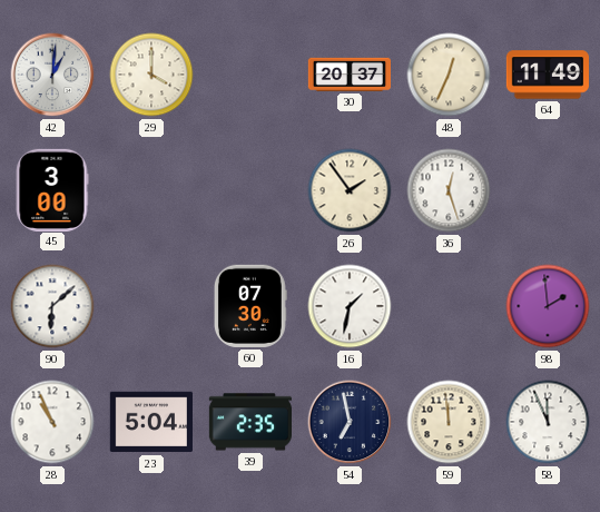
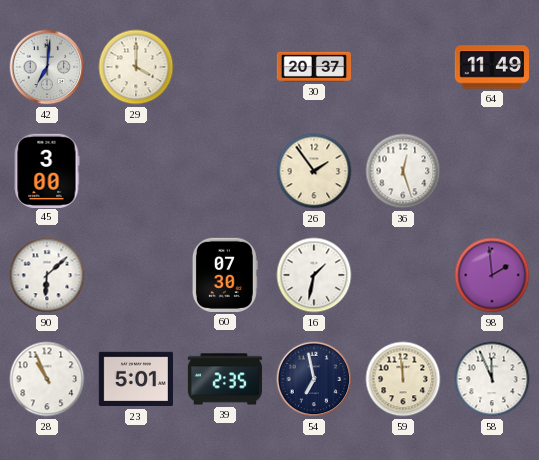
42: 1:01 -> 7:01 (47, 67)
48: 12:34 -> none (449, 75)
23: 5:04 -> 5:01 (135, 379)
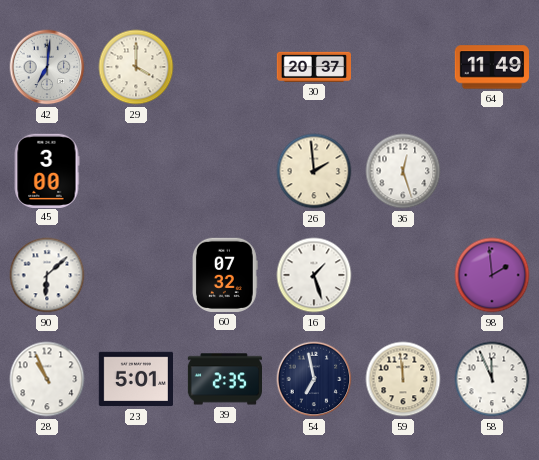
26: 1:54 -> 1:59 (314, 171)
60: 07:30 -> 07:32 (225, 275)
16: 1:32 -> 1:27 (314, 275)
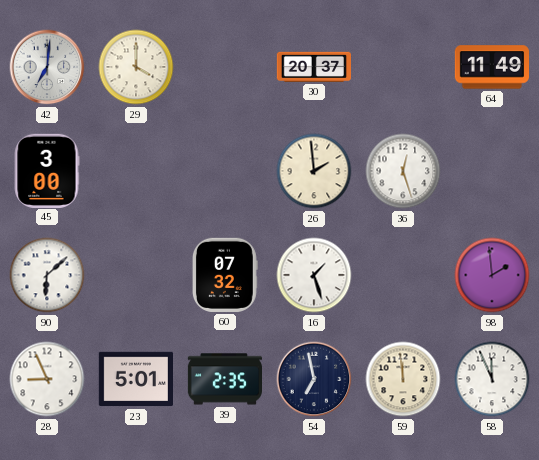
28: 10:56 -> 8:56 (47, 379)
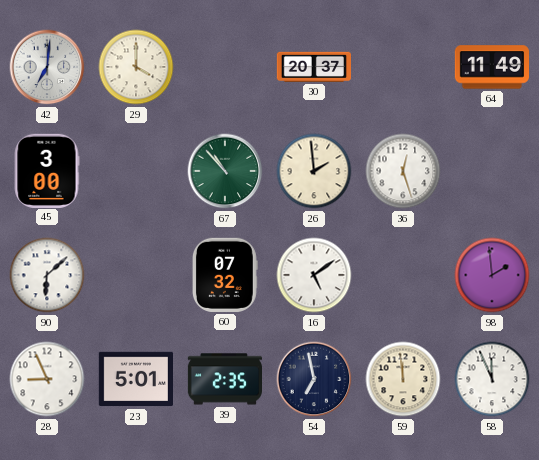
67: none -> 10:53 (225, 171)
16: 1:27 -> 5:09 (314, 275)
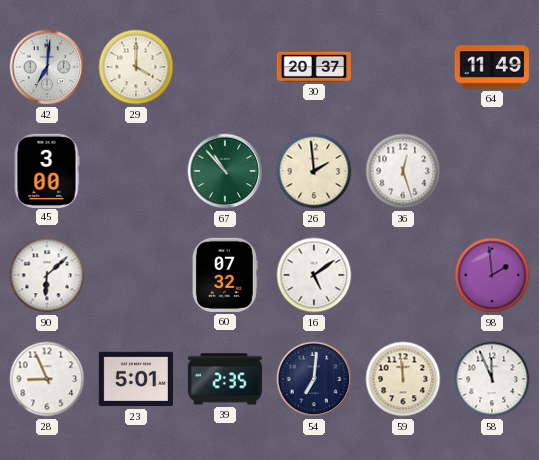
54: 6:58 -> 7:01 (314, 379)
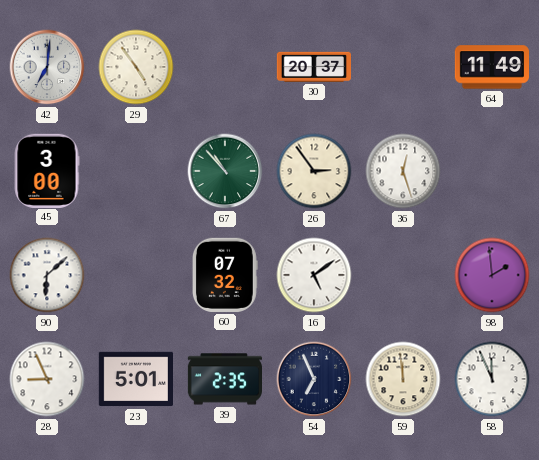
29: 4:00 -> 4:54 (136, 67)
26: 1:59 -> 2:54 (314, 171)
54: 7:01 -> 6:56 (314, 379)
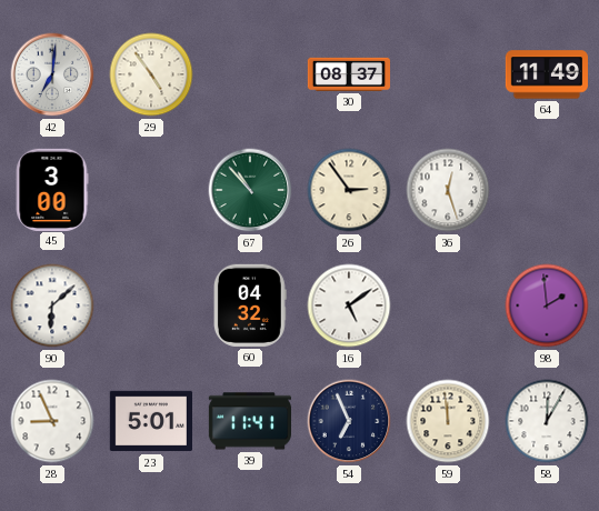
30: 20:37 -> 08:37 (348, 74)
60: 07:32 -> 04:32 (250, 305)
39: 2:35 -> 11:41 (249, 421)
58: 11:56 -> 12:05 (547, 421)
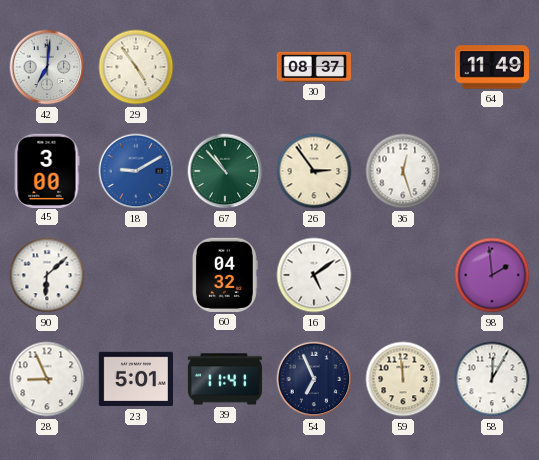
18: none -> 9:10 (136, 171)
